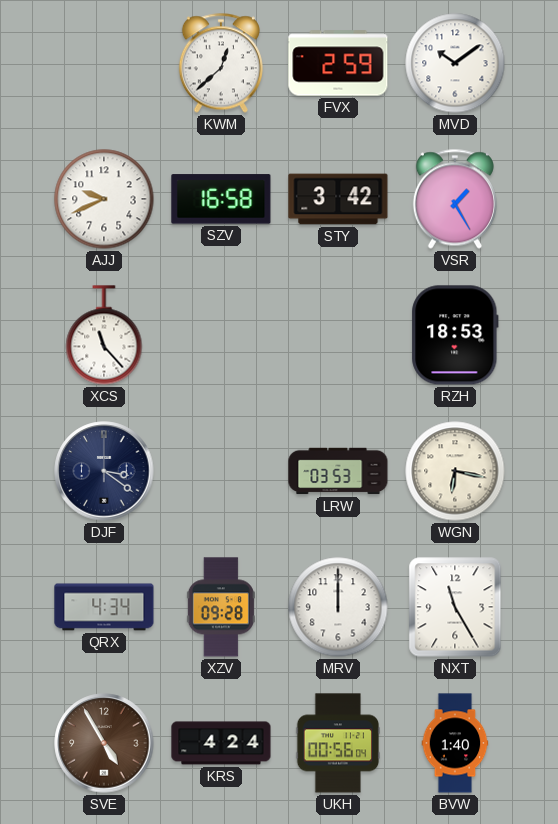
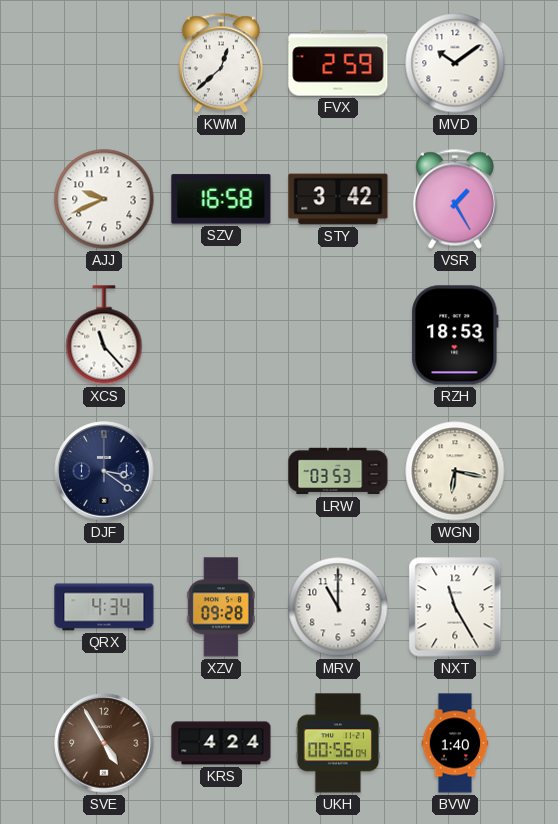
MRV: 12:00 -> 11:00 (338, 607)
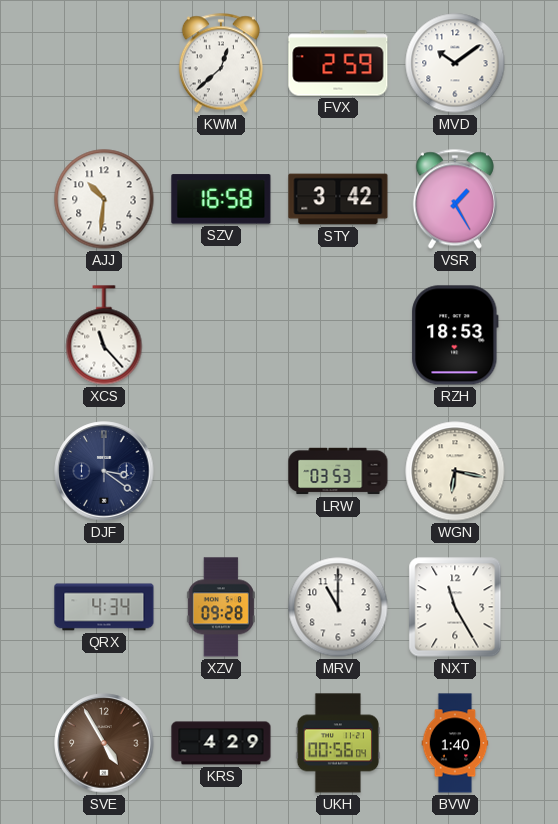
AJJ: 9:41 -> 10:31 (104, 199)
KRS: 4:24 -> 4:29 (221, 743)
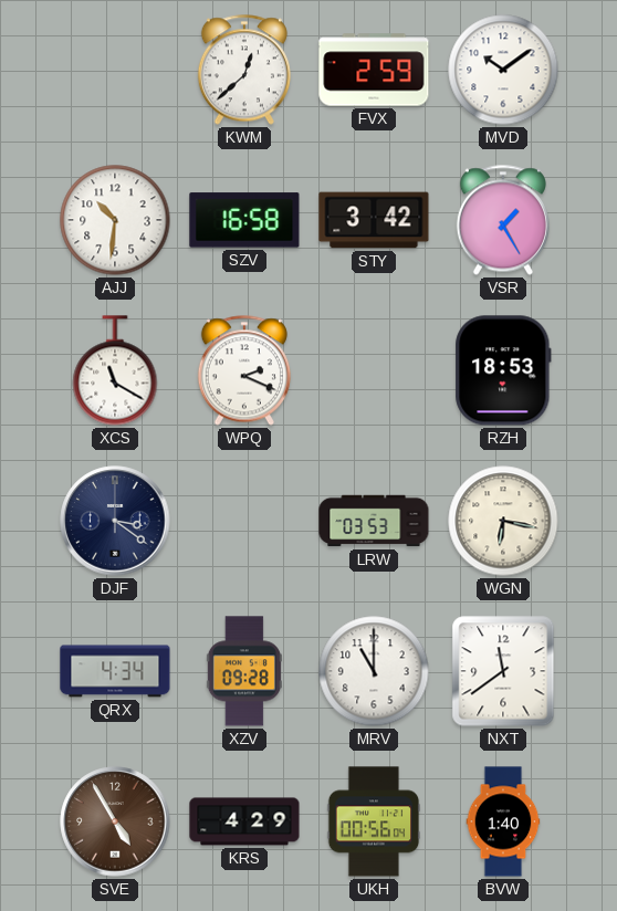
XCS: 11:23 -> 11:20 (115, 370)
WPQ: none -> 2:19 (244, 370)
NXT: 11:25 -> 11:39 (503, 671)
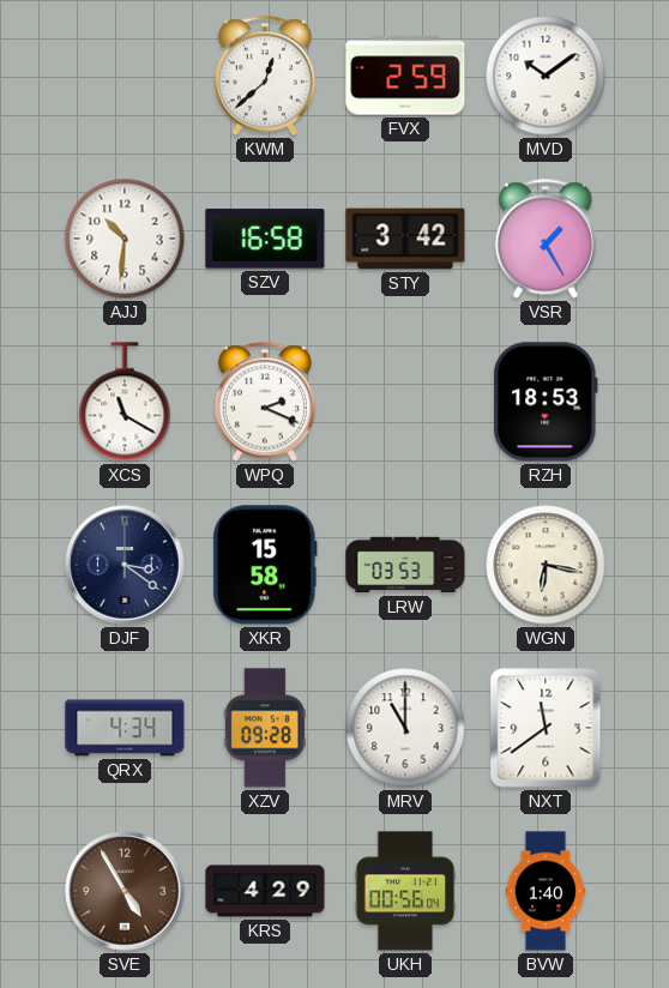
XKR: none -> 15:58 (265, 565)
